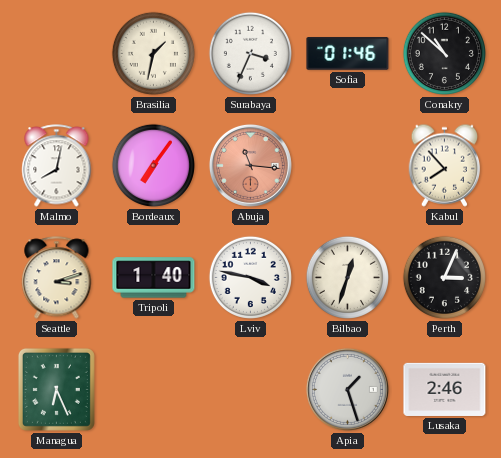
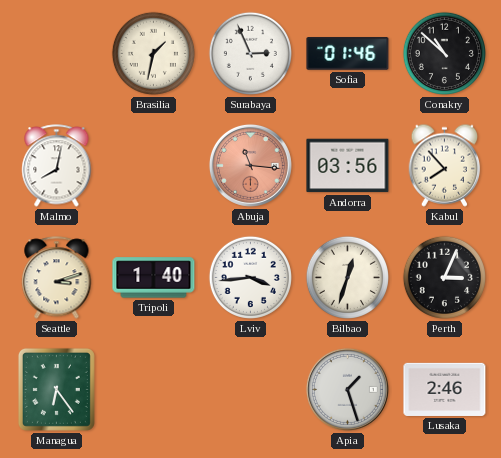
Surabaya: 3:34 -> 2:56 (250, 53)
Bordeaux: 7:06 -> none (153, 165)
Andorra: none -> 03:56 (348, 166)
Lviv: 3:47 -> 3:44 (250, 277)
Managua: 6:26 -> 6:24 (56, 389)
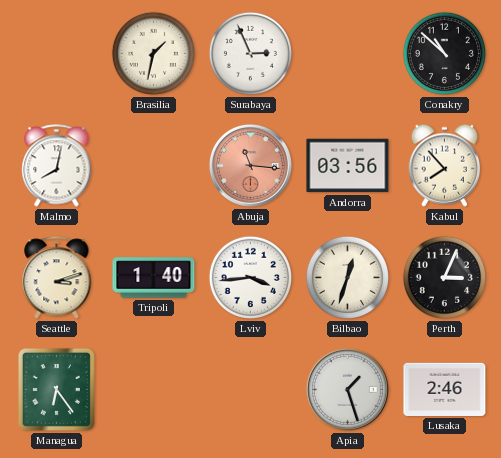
Sofia: 01:46 -> none (348, 54)
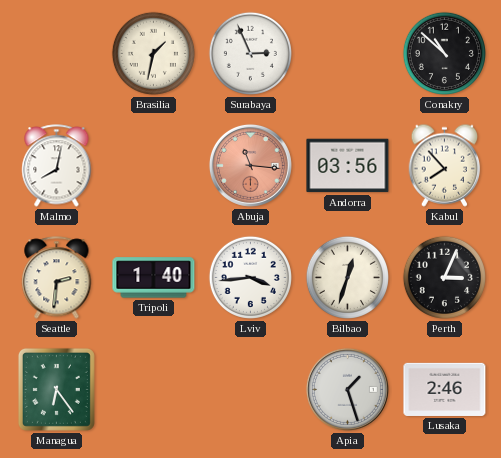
Seattle: 3:12 -> 2:31 (57, 278)
